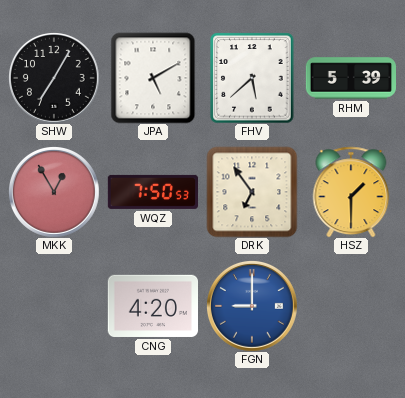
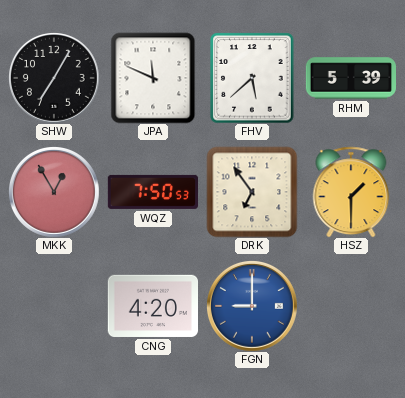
JPA: 5:10 -> 11:49 (153, 78)
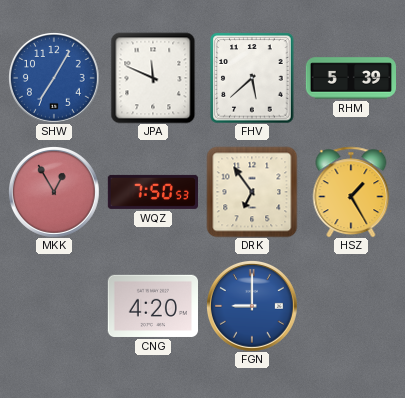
SHW dial: black -> blue (54, 78)
HSZ: 1:30 -> 1:25 (351, 192)
